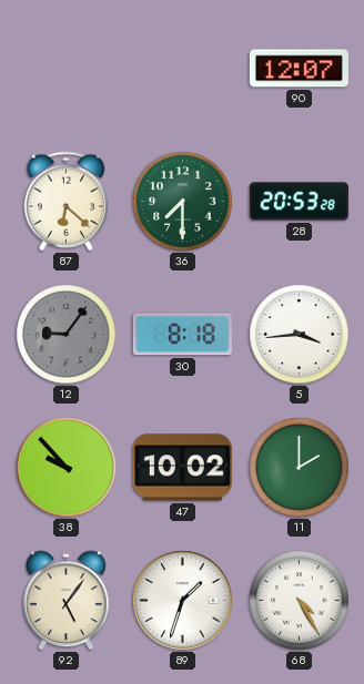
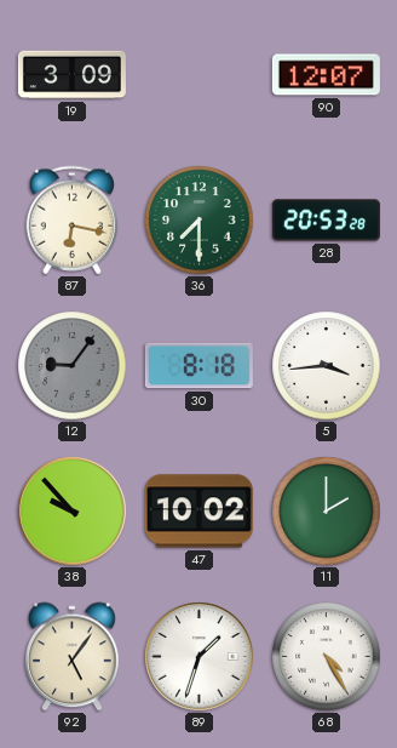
19: none -> 3:09 (71, 75)
87: 6:22 -> 6:17 (73, 221)
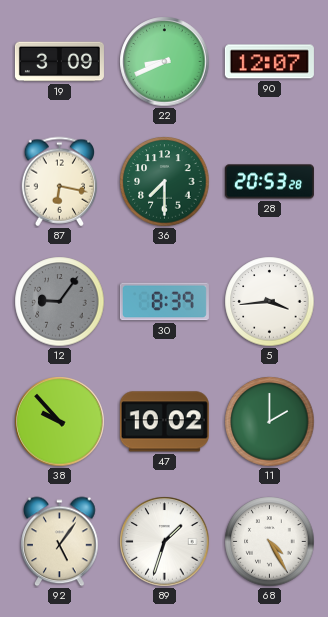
22: none -> 8:41 (165, 62)
30: 8:18 -> 8:39 (164, 302)
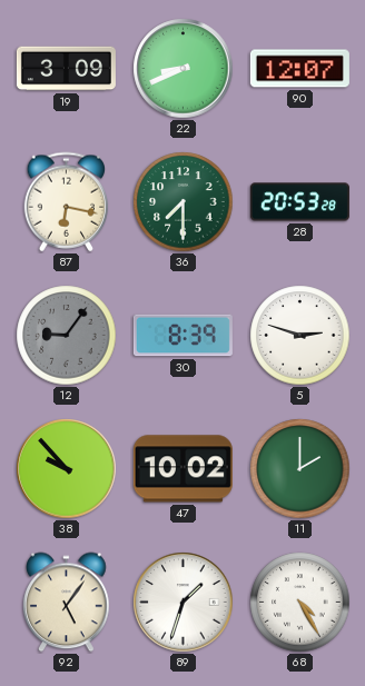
5: 3:44 -> 2:48 (300, 336)
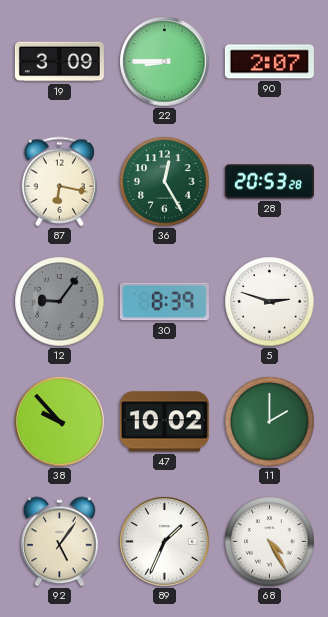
22: 8:41 -> 8:45 (165, 62)
90: 12:07 -> 2:07 (269, 62)
36: 7:30 -> 12:25 (165, 182)
89: 1:33 -> 1:34 (165, 542)
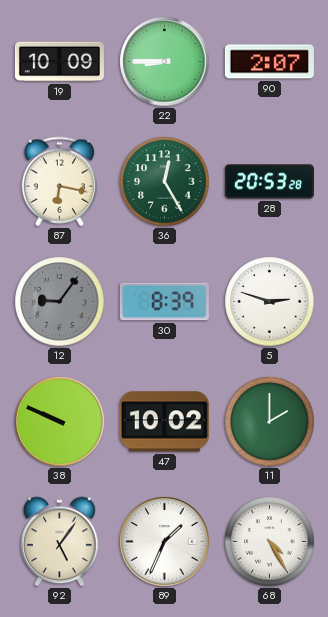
19: 3:09 -> 10:09 (59, 62)
38: 9:53 -> 9:49 (60, 422)
